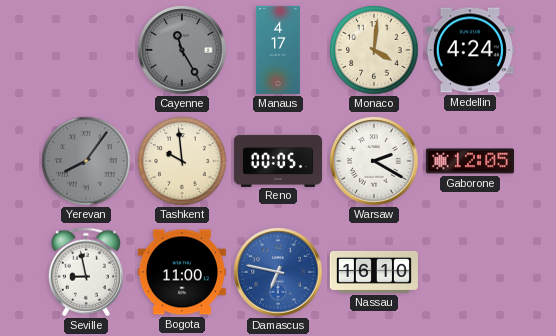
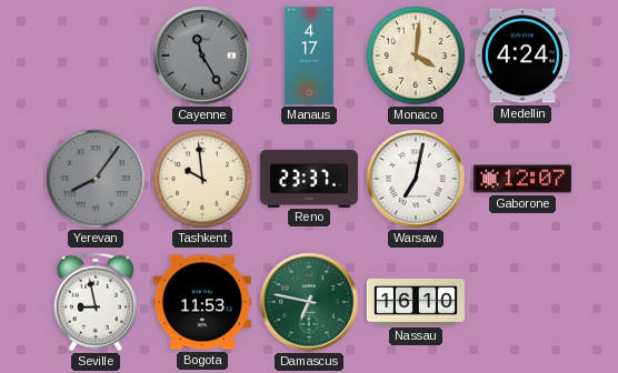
Reno: 00:05 -> 23:37 (309, 178)
Warsaw: 2:20 -> 7:02 (416, 179)
Gaborone: 12:05 -> 12:07 (522, 179)
Bogota: 11:00 -> 11:53 (202, 302)
Damascus dial: blue -> green (309, 302)
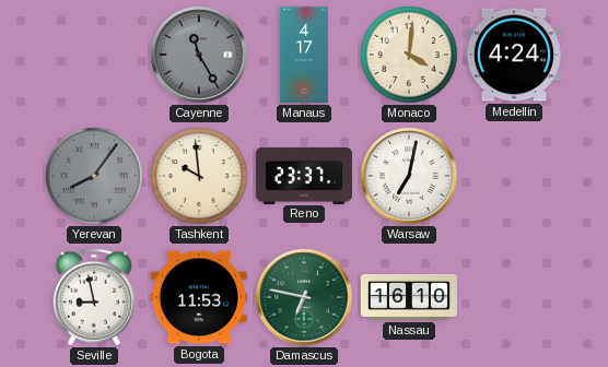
Gaborone: 12:07 -> none (522, 179)
